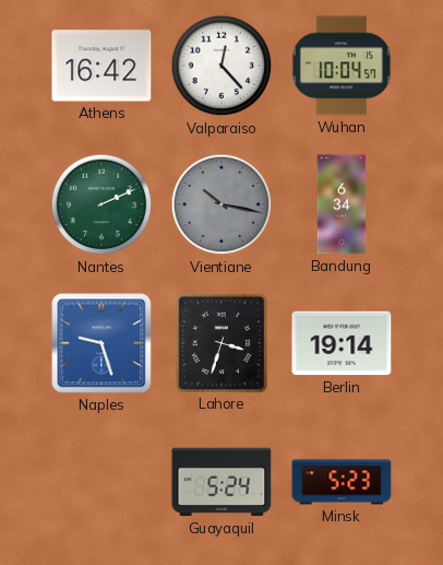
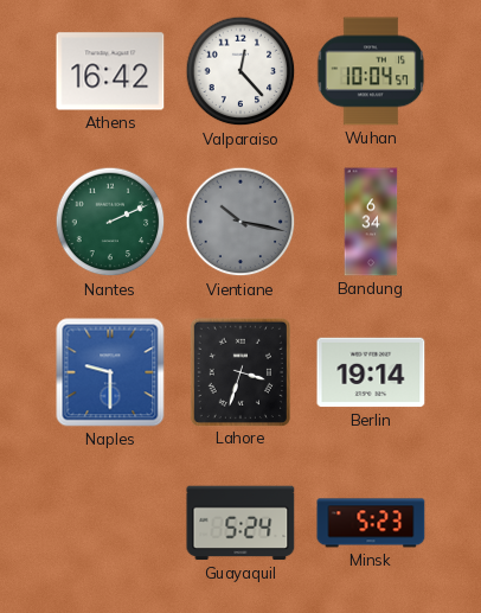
Naples: 9:27 -> 9:30 (110, 372)
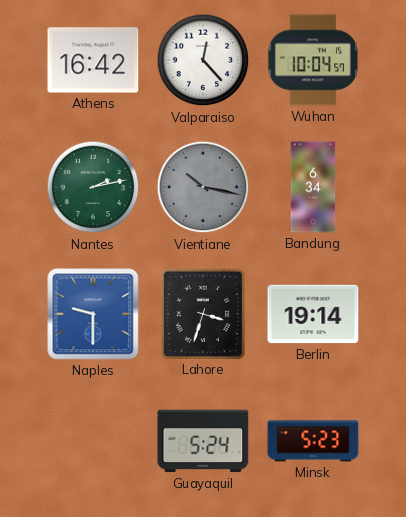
Nantes: 2:11 -> 2:13 (93, 187)
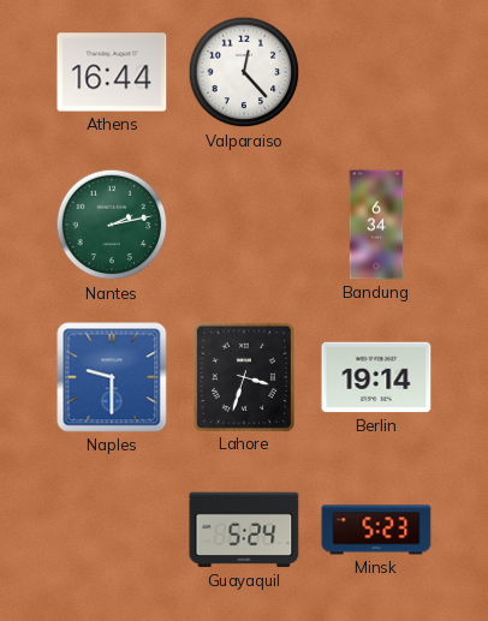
Athens: 16:42 -> 16:44 (112, 72)
Wuhan: 10:04 -> none (313, 60)
Vientiane: 10:17 -> none (203, 187)
